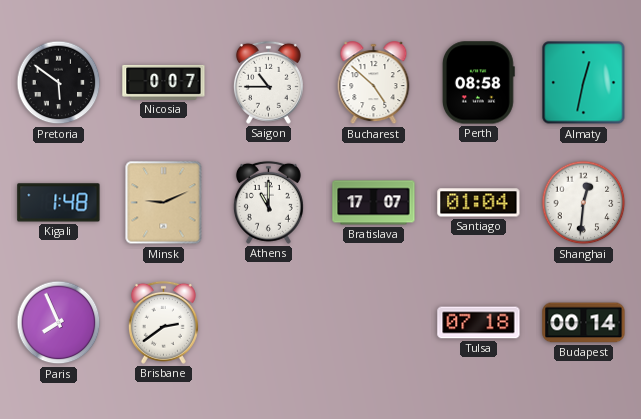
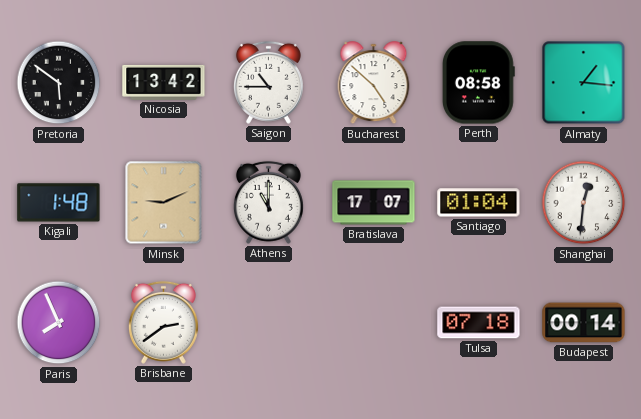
Nicosia: 0:07 -> 13:42 (164, 82)
Almaty: 12:32 -> 1:16 (584, 83)
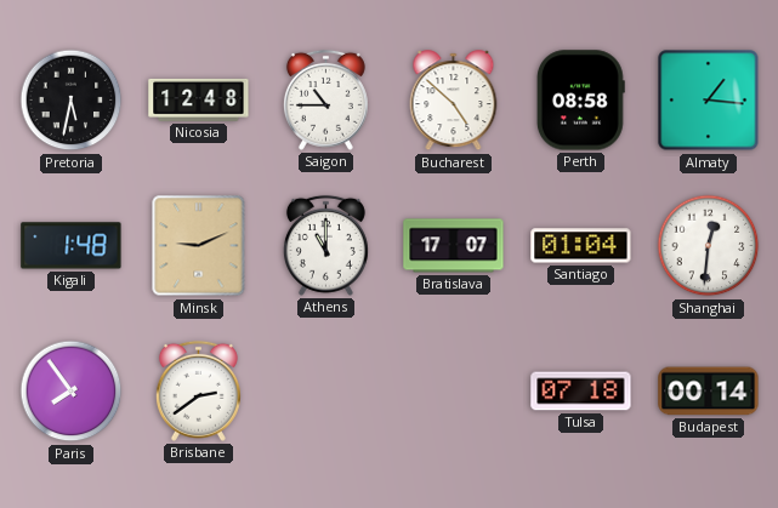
Pretoria: 5:51 -> 5:32 (72, 101)
Nicosia: 13:42 -> 12:48 (199, 99)
Paris: 7:56 -> 7:54 (72, 392)
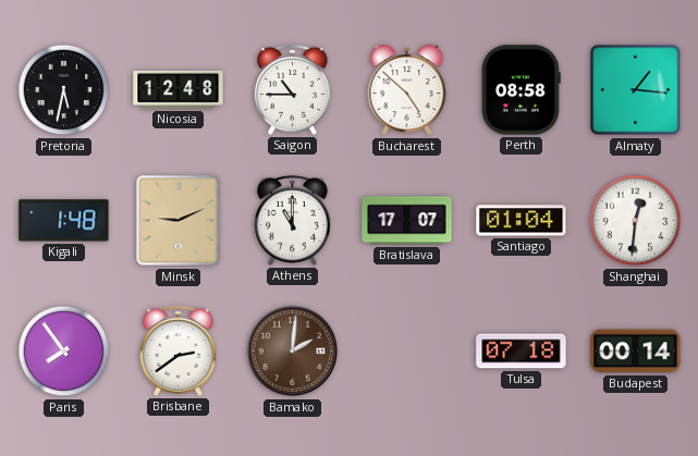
Bamako: none -> 2:01 (293, 352)
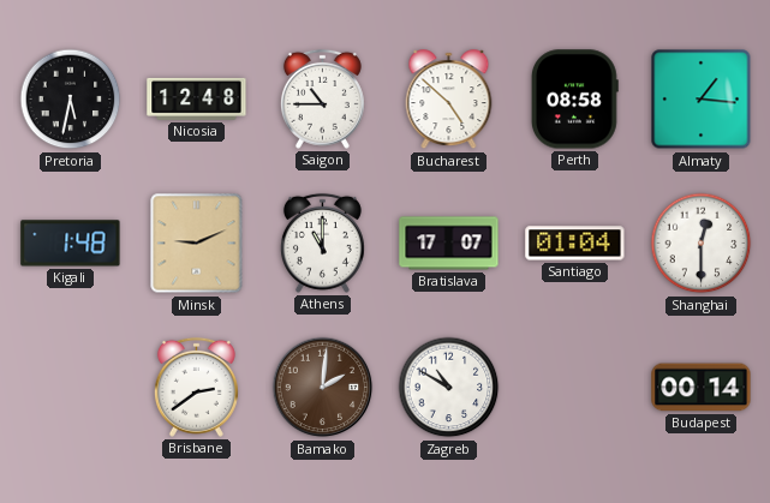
Shanghai: 12:31 -> 12:30 (702, 244)
Paris: 7:54 -> none (64, 352)
Zagreb: none -> 10:50 (449, 388)
Tulsa: 07:18 -> none (522, 352)
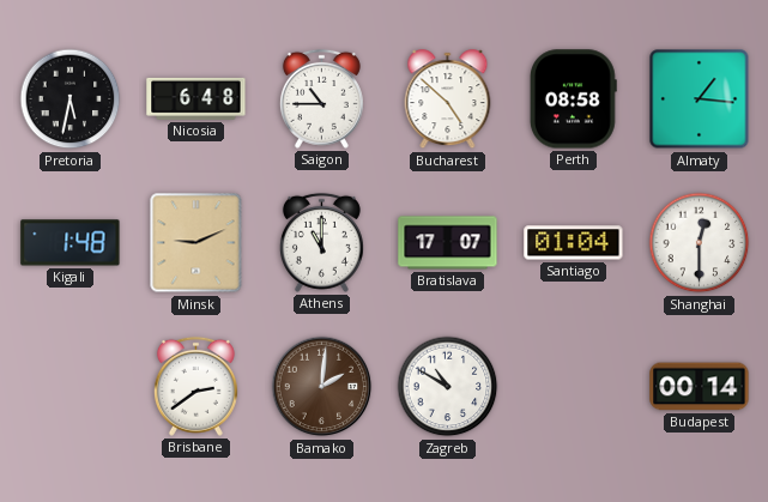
Nicosia: 12:48 -> 6:48 (196, 98)
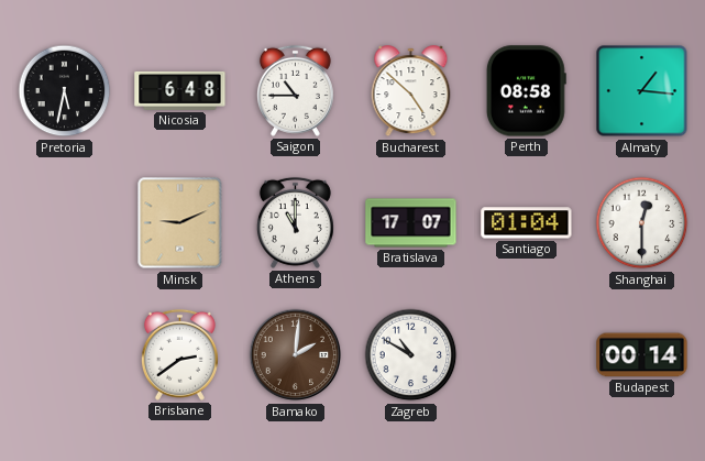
Kigali: 1:48 -> none (71, 243)
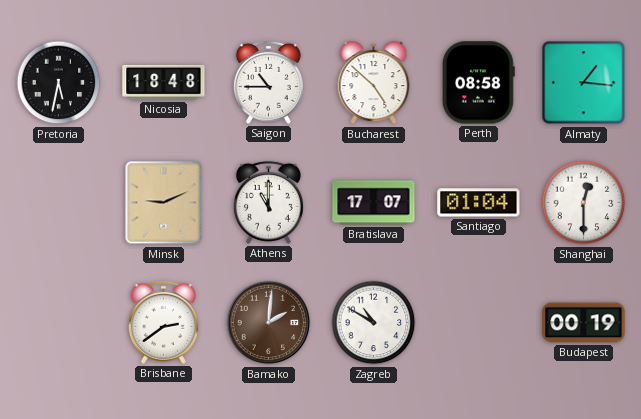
Nicosia: 6:48 -> 18:48 (164, 82)
Budapest: 00:14 -> 00:19 (584, 323)
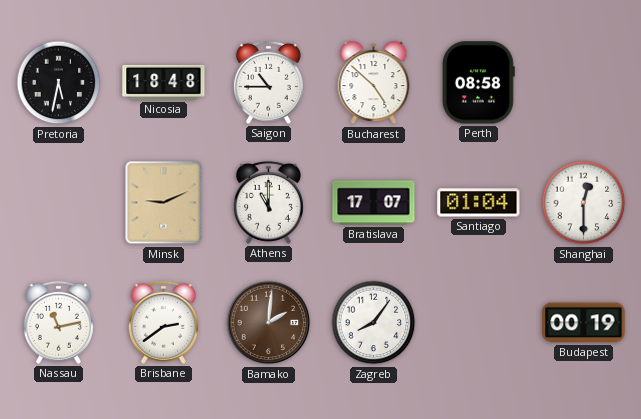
Almaty: 1:16 -> none (584, 83)
Nassau: none -> 11:13 (58, 322)
Zagreb: 10:50 -> 8:06 (374, 323)
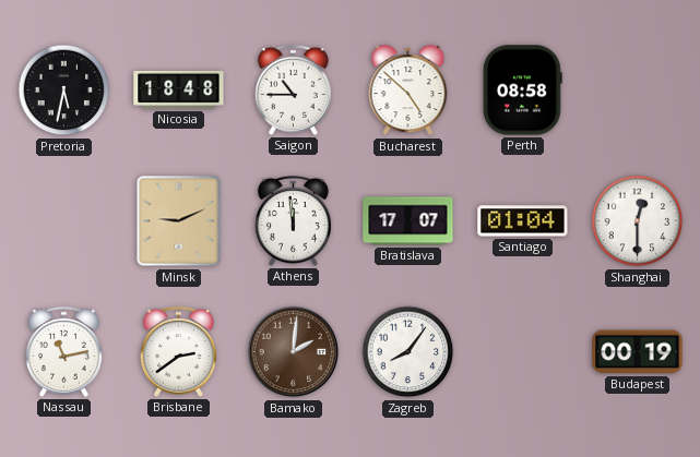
Athens: 11:00 -> 11:59 (293, 220)
